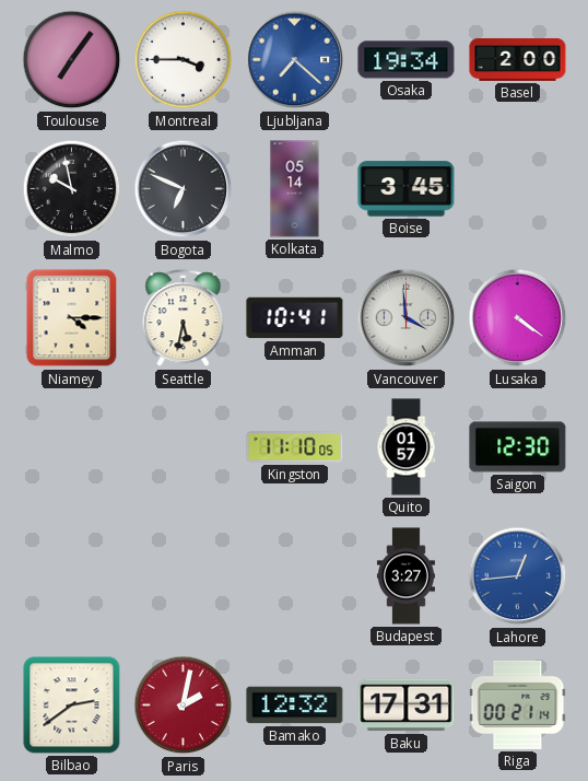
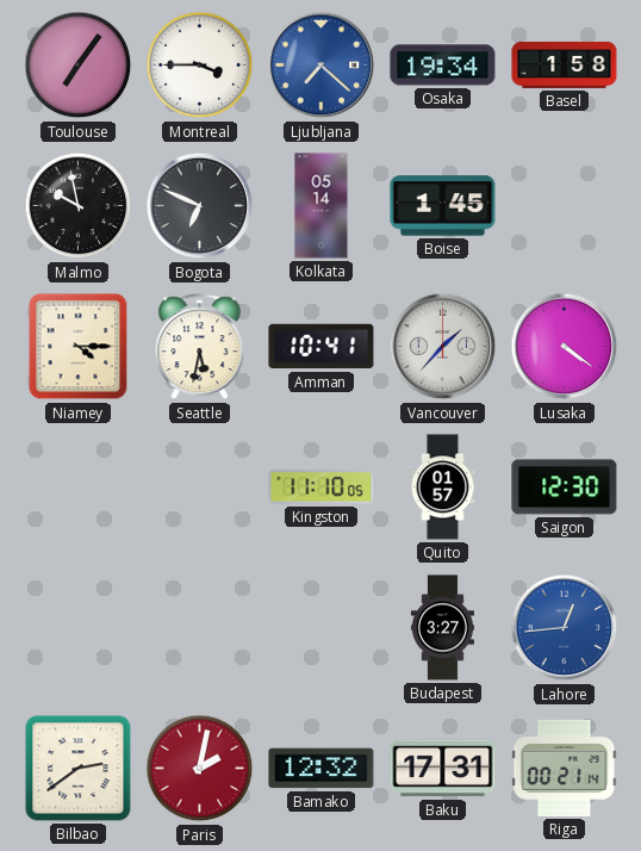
Basel: 2:00 -> 1:58 (565, 64)
Boise: 3:45 -> 1:45 (443, 206)
Vancouver: 3:59 -> 1:37 (443, 347)
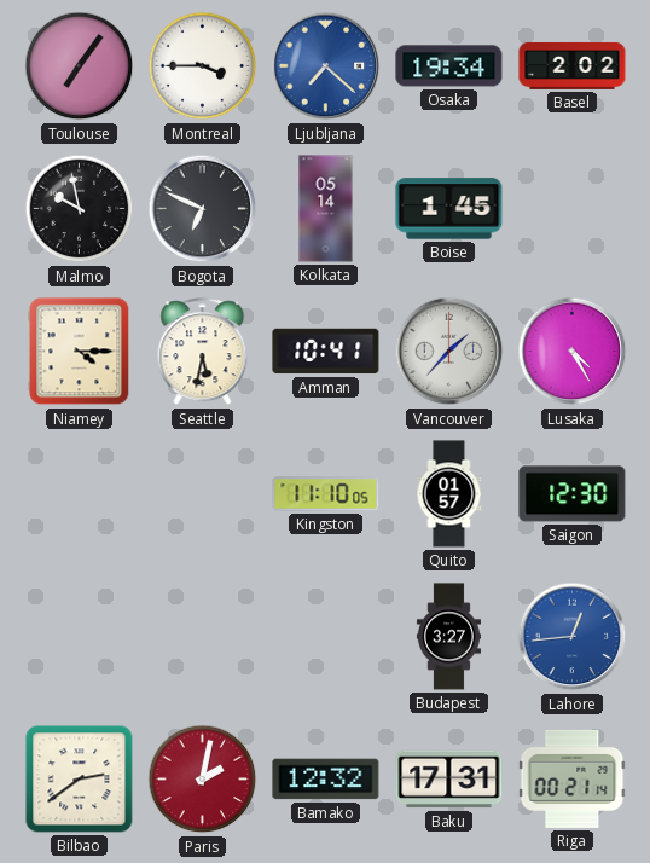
Basel: 1:58 -> 2:02 (573, 65)
Lusaka: 4:21 -> 4:25 (573, 352)
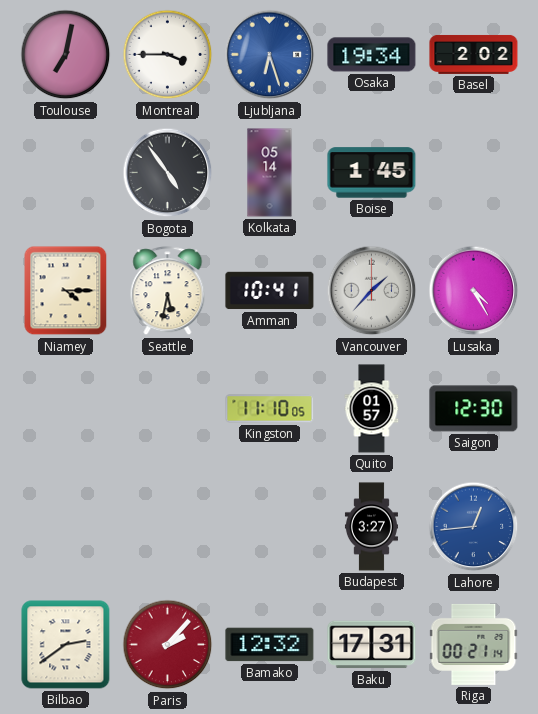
Toulouse: 7:06 -> 7:02 (66, 55)
Ljubljana: 7:22 -> 6:27 (270, 55)
Malmo: 9:58 -> none (80, 209)
Bogota: 6:49 -> 4:54 (168, 173)
Paris: 2:02 -> 2:07 (168, 645)
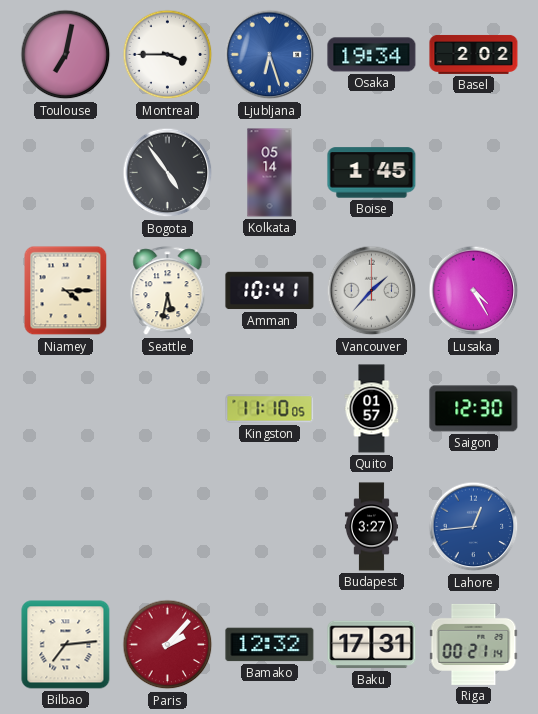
Bilbao: 2:39 -> 7:14 (66, 645)
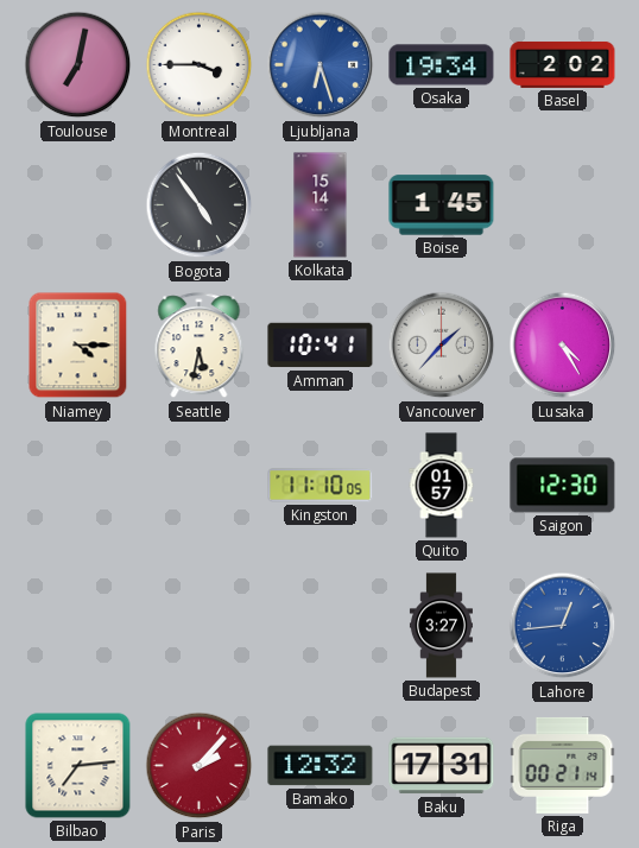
Kolkata: 05:14 -> 15:14 (321, 205)
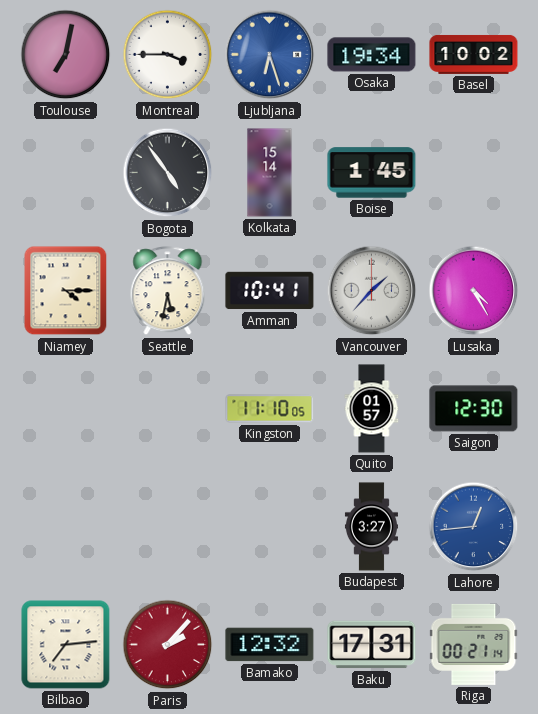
Basel: 2:02 -> 10:02 (474, 54)
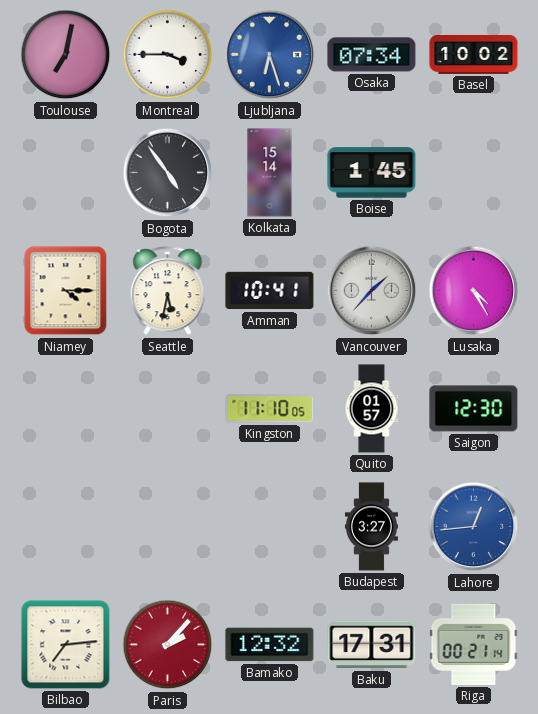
Osaka: 19:34 -> 07:34 (372, 55)
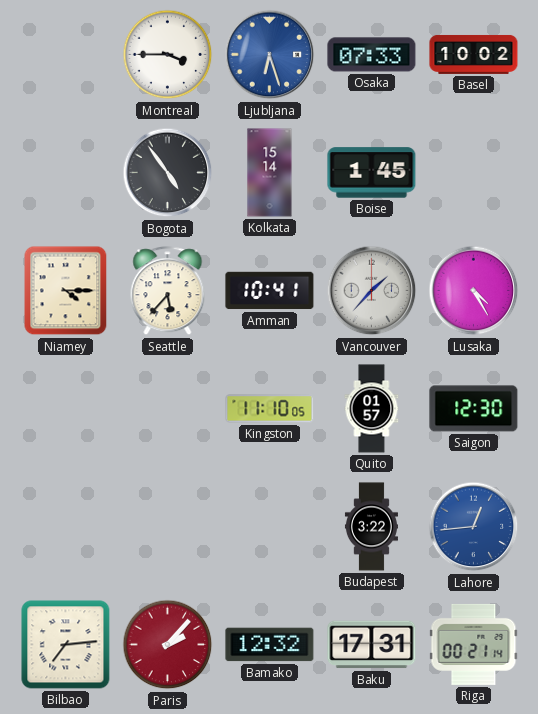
Toulouse: 7:02 -> none (66, 55)
Osaka: 07:34 -> 07:33 (372, 55)
Seattle: 5:32 -> 5:37 (168, 291)
Budapest: 3:27 -> 3:22 (371, 527)
